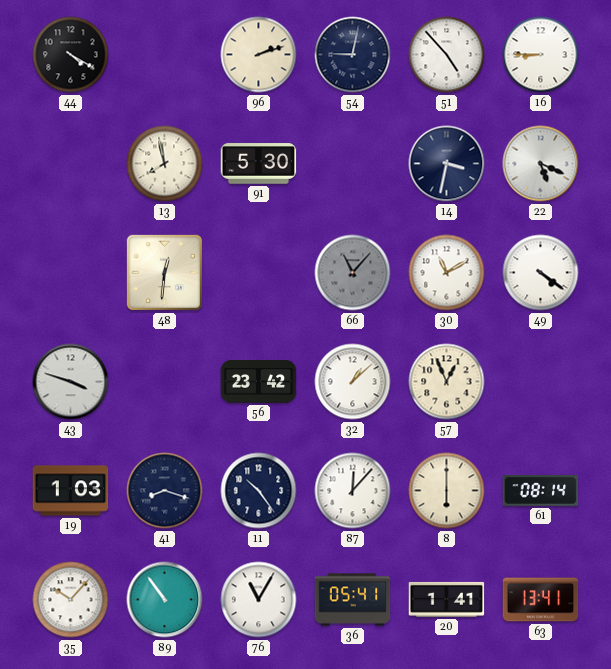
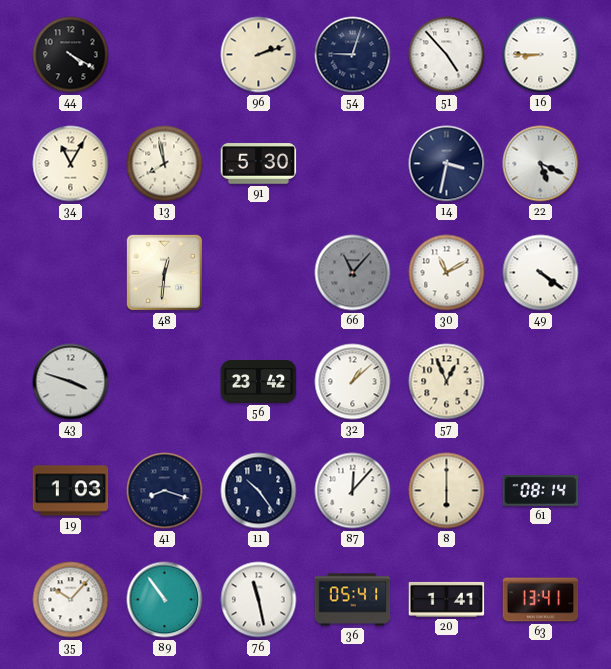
54: 9:02 -> 9:03 (353, 55)
34: none -> 11:05 (71, 164)
76: 11:05 -> 11:28 (259, 600)
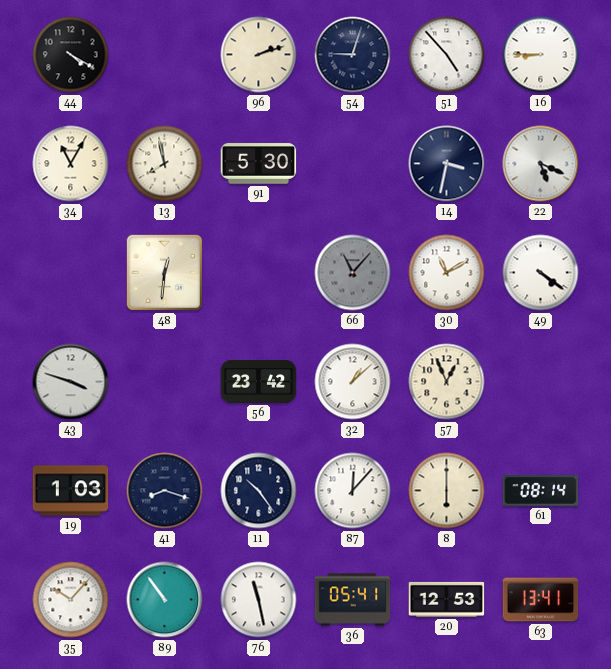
20: 1:41 -> 12:53 (447, 599)
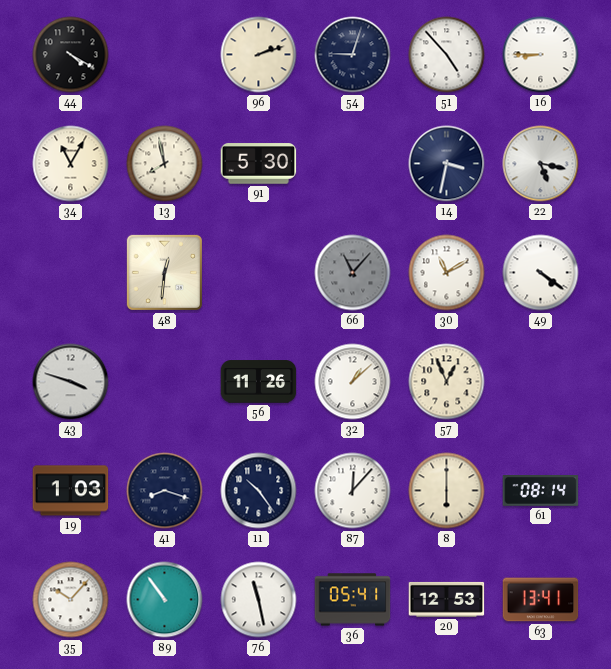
22: 5:19 -> 5:17 (541, 164)
56: 23:42 -> 11:26 (259, 382)
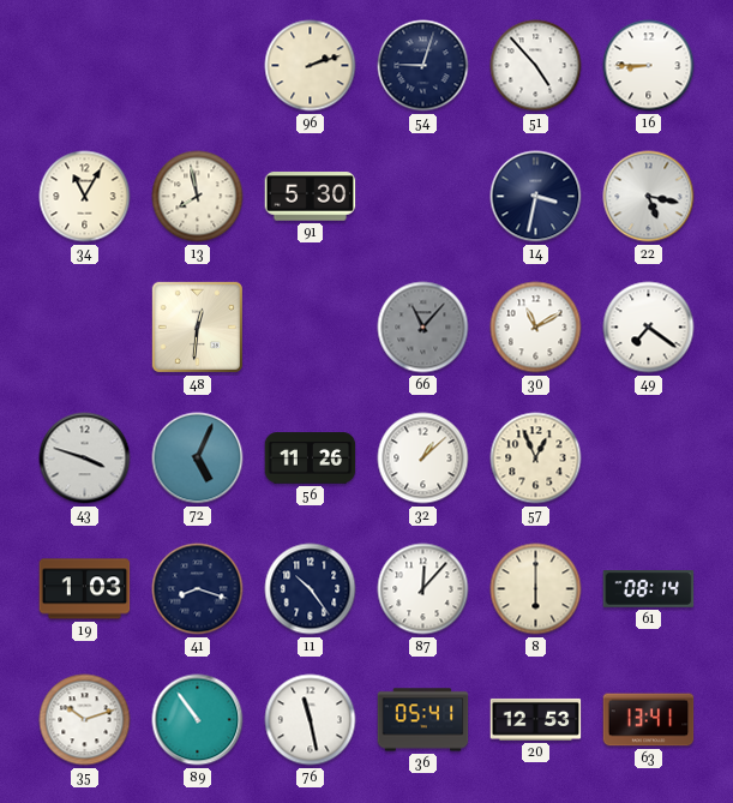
44: 4:20 -> none (71, 55)
49: 4:21 -> 7:21 (649, 328)
72: none -> 5:04 (198, 459)
35: 10:07 -> 10:12 (85, 720)
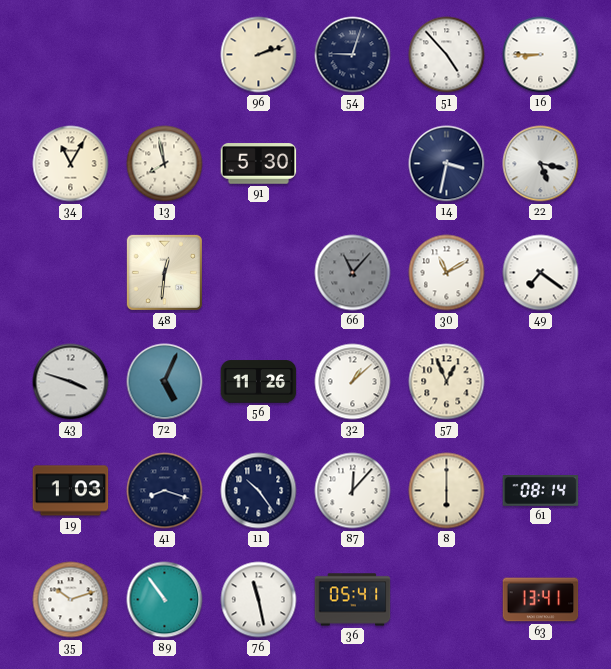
20: 12:53 -> none (536, 719)
